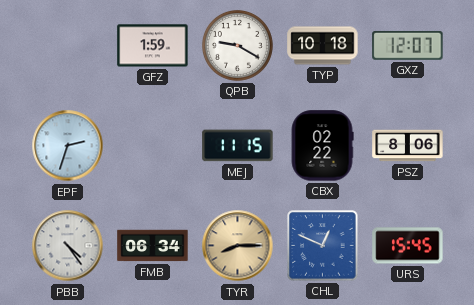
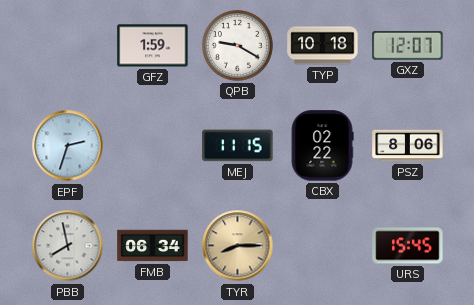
PBB: 4:24 -> 7:58 (68, 246)
CHL: 12:49 -> none (323, 246)
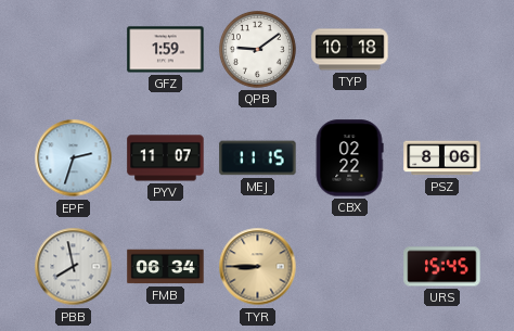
QPB: 9:20 -> 9:09 (257, 49)
GXZ: 12:07 -> none (408, 45)
PYV: none -> 11:07 (166, 158)
TYR: 8:15 -> 8:45 (258, 267)
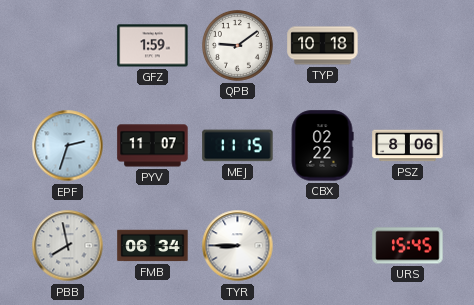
TYR dial: champagne -> white (238, 246)
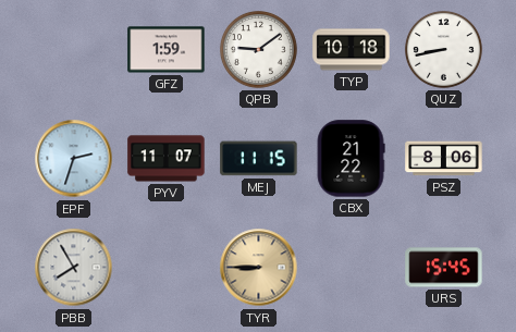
QUZ: none -> 8:43 (443, 49)
CBX: 02:22 -> 21:22 (351, 159)
PBB: 7:58 -> 7:55 (74, 268)
FMB: 06:34 -> none (153, 246)
TYR dial: white -> champagne (259, 268)
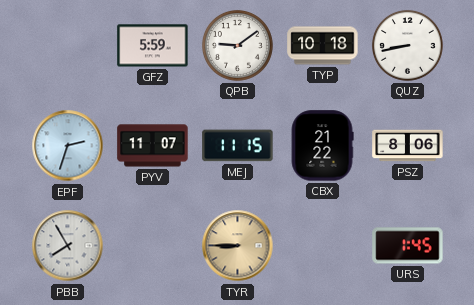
GFZ: 1:59 -> 5:59 (153, 46)
URS: 15:45 -> 1:45 (408, 246)
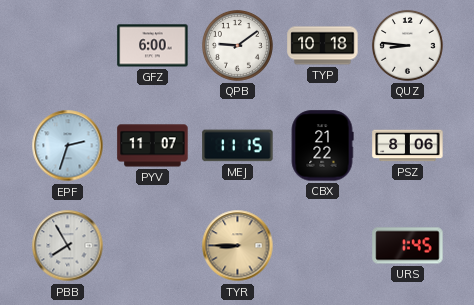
GFZ: 5:59 -> 6:00 (153, 46)
QUZ: 8:43 -> 8:46 (407, 45)
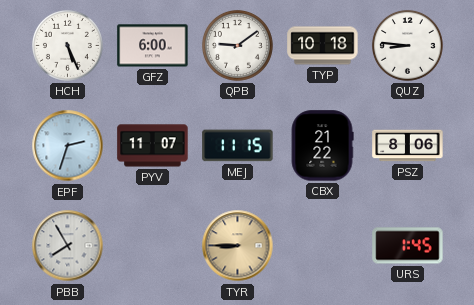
HCH: none -> 5:26 (67, 45)
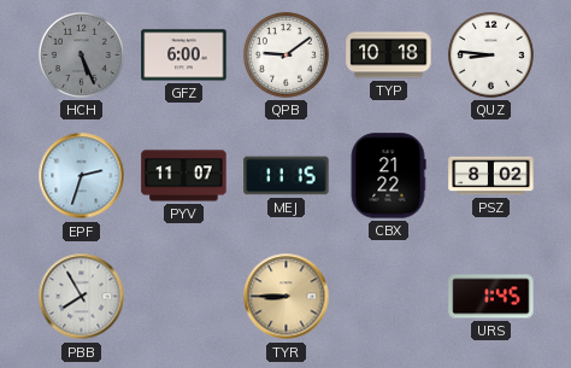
HCH dial: white -> grey (81, 54)
PSZ: 8:06 -> 8:02 (491, 176)
